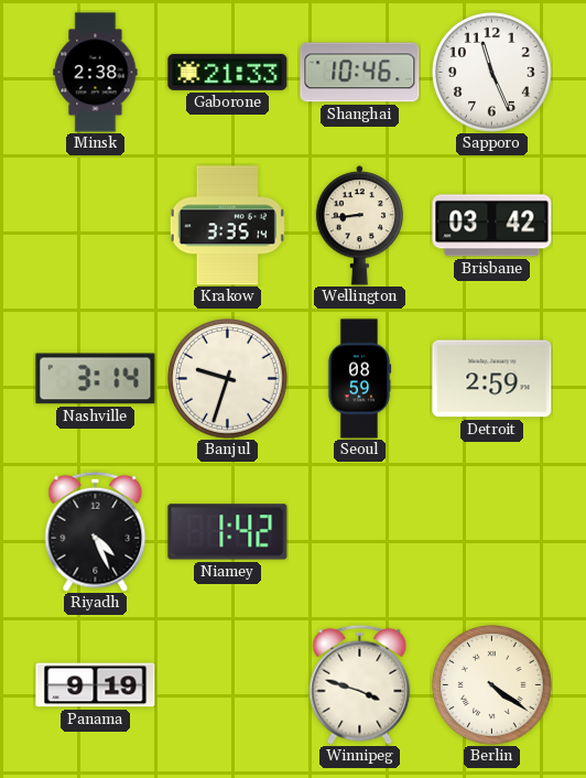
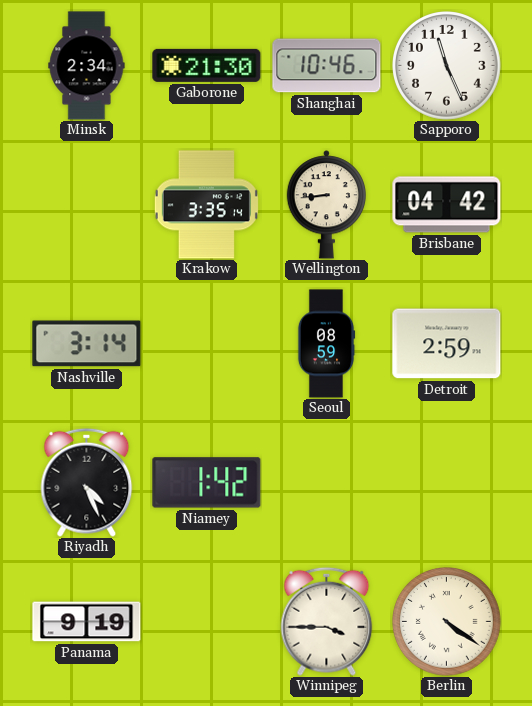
Minsk: 2:38 -> 2:34 (87, 66)
Gaborone: 21:33 -> 21:30 (207, 65)
Brisbane: 03:42 -> 04:42 (447, 205)
Banjul: 9:33 -> none (228, 379)
Winnipeg: 3:48 -> 3:45 (327, 621)
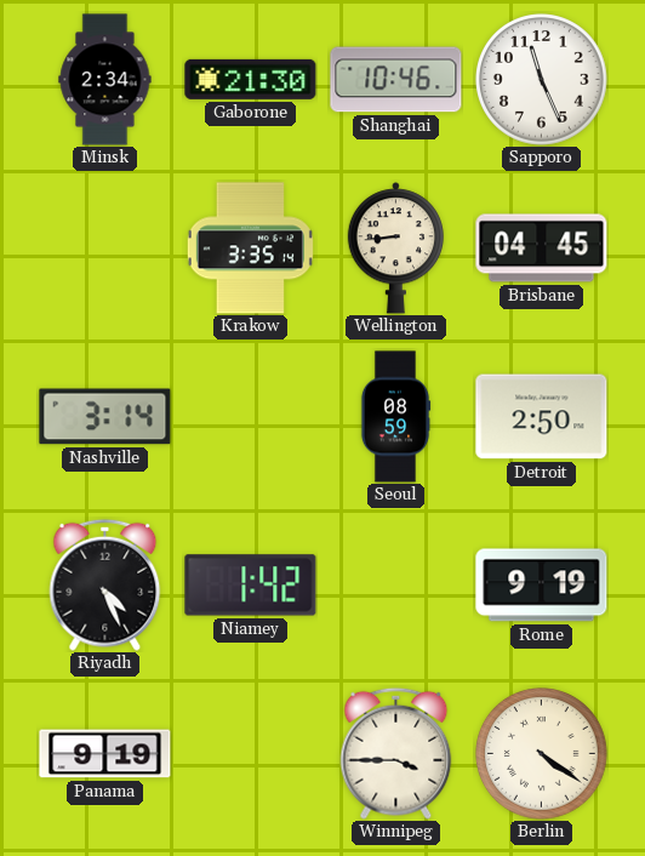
Brisbane: 04:42 -> 04:45 (542, 249)
Detroit: 2:59 -> 2:50 (542, 417)
Rome: none -> 9:19 (542, 586)
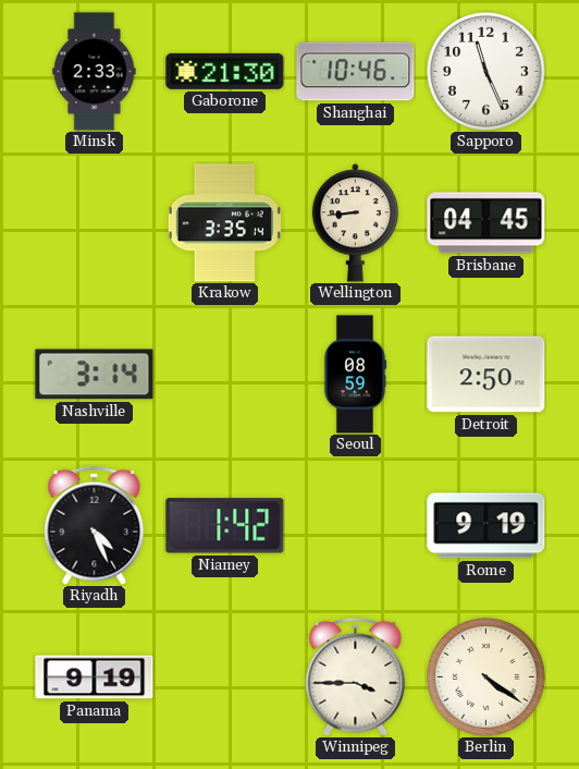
Minsk: 2:34 -> 2:33 (95, 72)
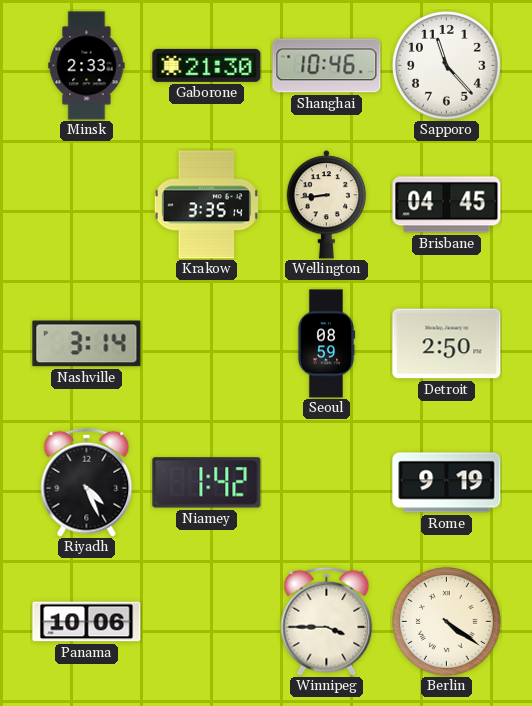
Sapporo: 11:26 -> 11:23 (447, 66)
Panama: 9:19 -> 10:06 (87, 622)
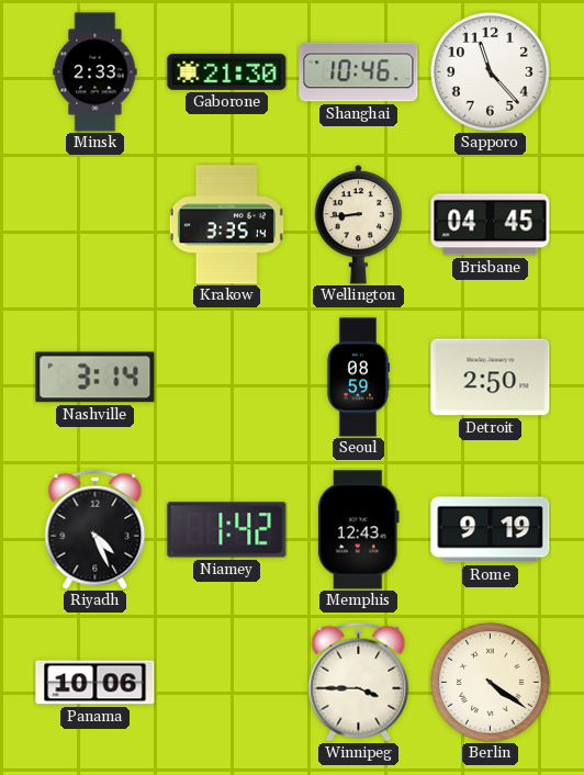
Memphis: none -> 12:43 (358, 530)
